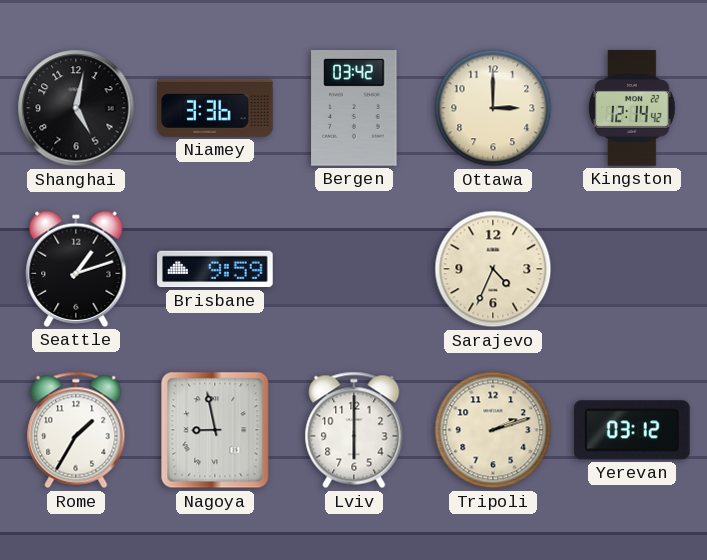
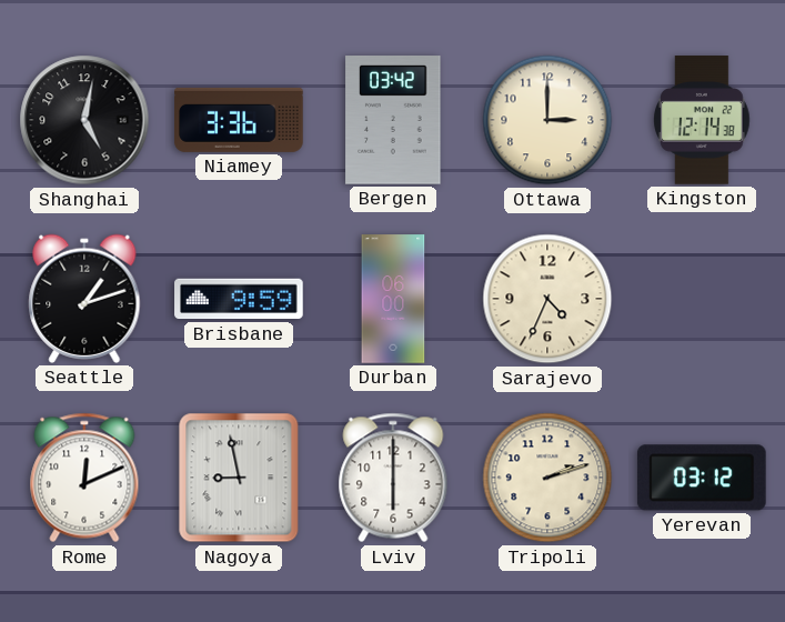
Kingston: 12:14:42 -> 12:14:38 (702, 120)
Durban: none -> 06:00 (393, 299)
Rome: 1:35 -> 12:11 (84, 478)
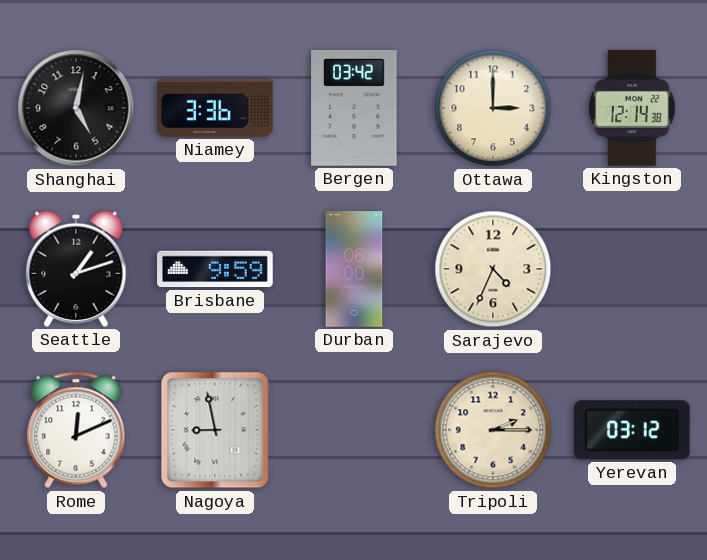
Lviv: 6:00 -> none (393, 478)
Tripoli: 2:12 -> 2:15 (493, 430)
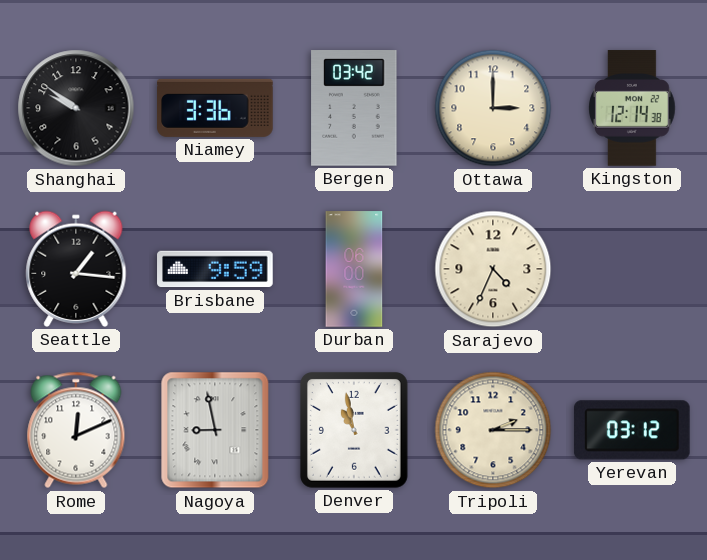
Shanghai: 5:02 -> 9:51 (76, 108)
Seattle: 1:12 -> 1:16 (76, 269)
Denver: none -> 10:58 (354, 431)
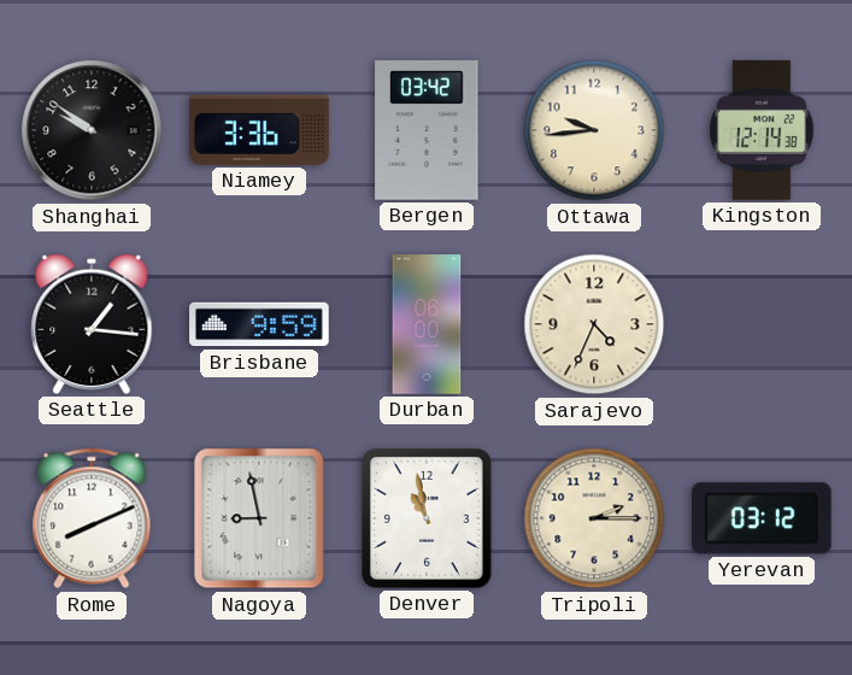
Ottawa: 3:00 -> 9:44 (594, 130)
Rome: 12:11 -> 8:11 (92, 518)
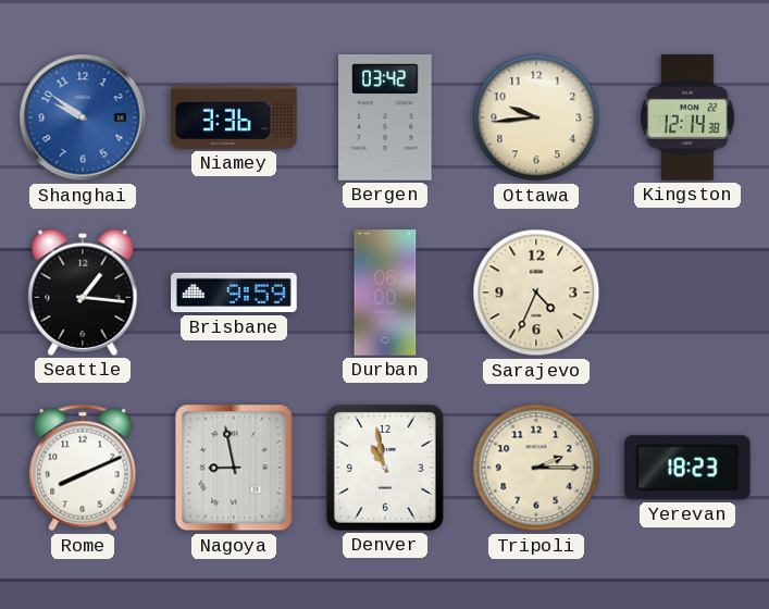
Shanghai dial: black -> blue (83, 117)
Yerevan: 03:12 -> 18:23 (687, 468)
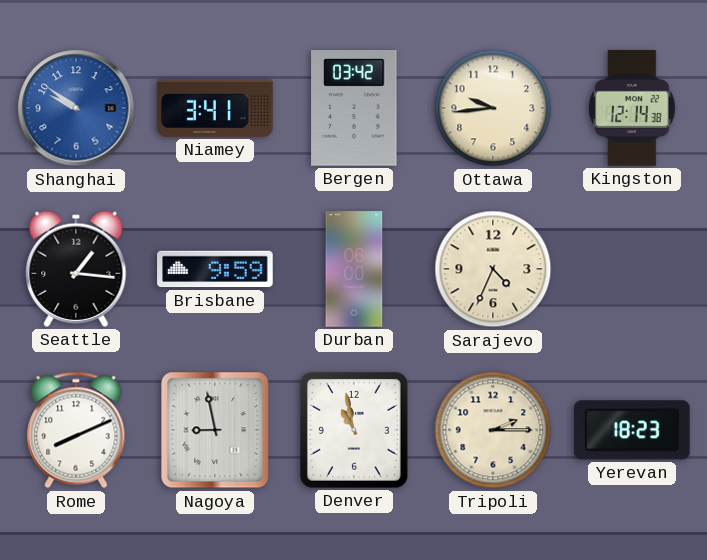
Niamey: 3:36 -> 3:41 (215, 108)
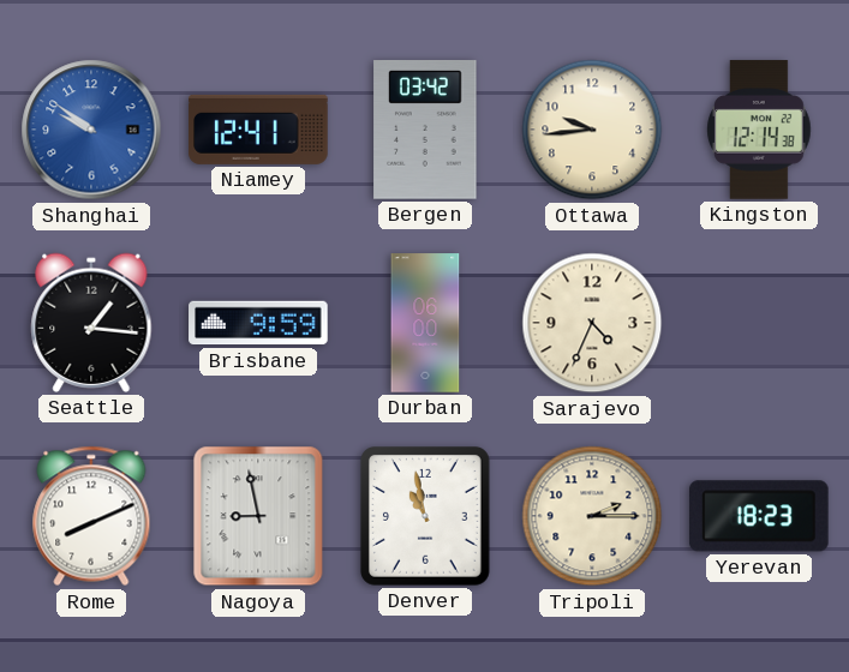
Niamey: 3:41 -> 12:41 (258, 130)
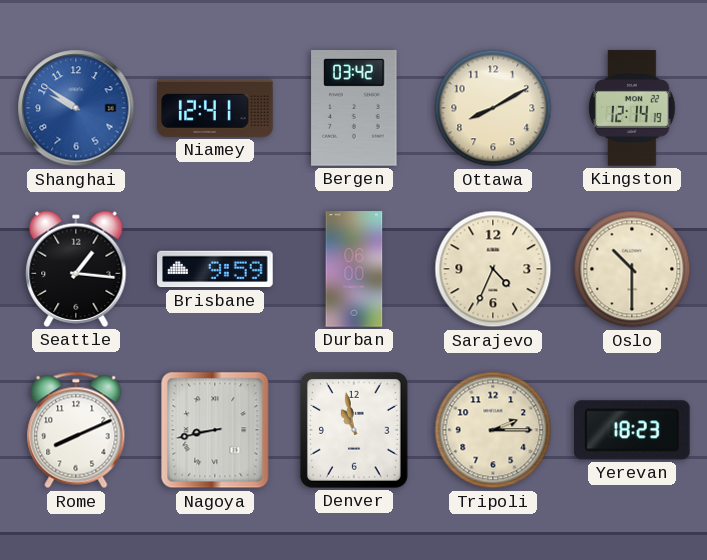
Ottawa: 9:44 -> 8:10 (493, 108)
Kingston: 12:14:38 -> 12:14:19 (632, 108)
Oslo: none -> 10:30 (632, 269)
Nagoya: 8:58 -> 8:43 (215, 430)
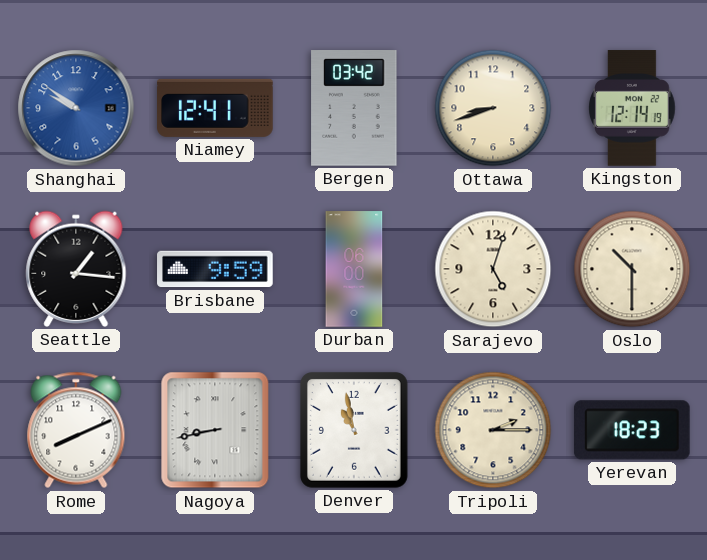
Ottawa: 8:10 -> 8:42 (493, 108)
Sarajevo: 4:34 -> 5:03 (493, 269)
